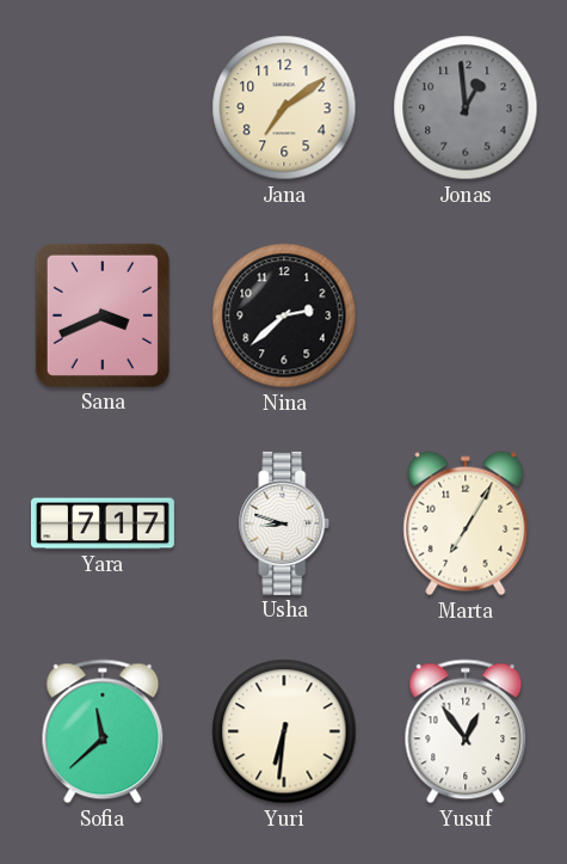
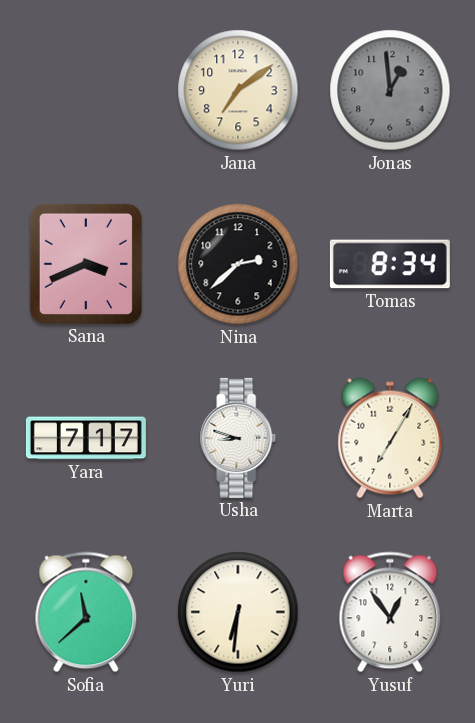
Tomas: none -> 8:34 (390, 264)
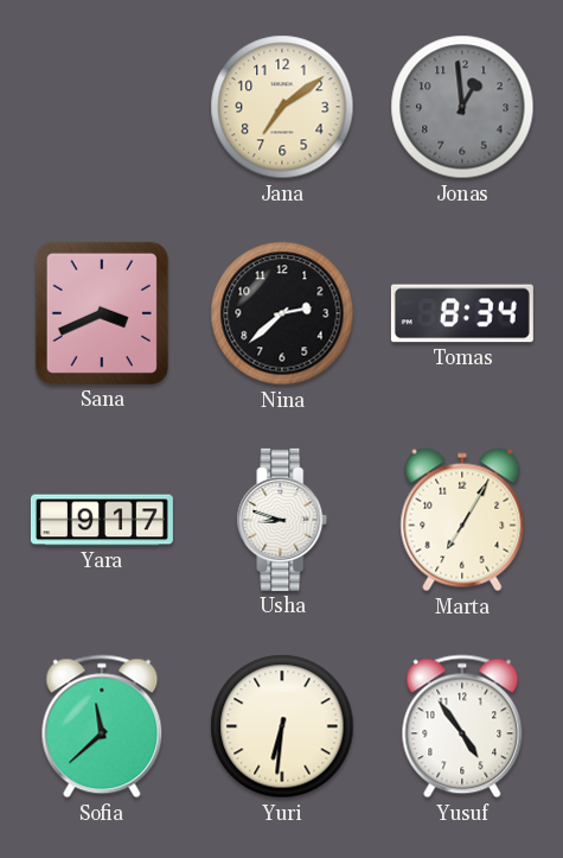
Yara: 7:17 -> 9:17 (102, 520)
Yusuf: 12:54 -> 4:54 (462, 726)
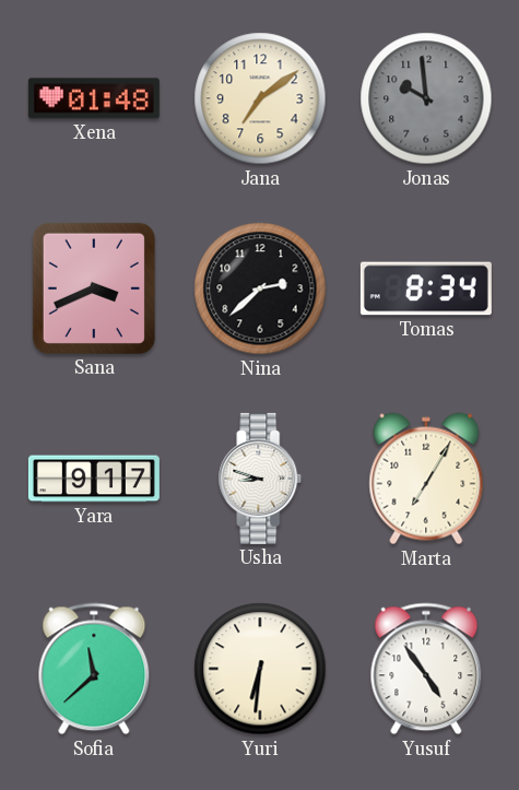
Xena: none -> 01:48 (94, 98)
Jonas: 12:59 -> 9:59 (426, 98)
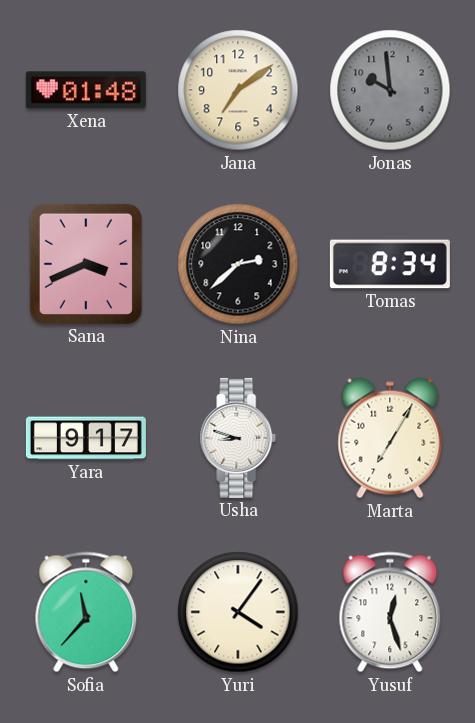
Sofia: 11:38 -> 11:37 (86, 612)
Yuri: 6:31 -> 4:06 (238, 612)
Yusuf: 4:54 -> 12:27 (390, 612)
